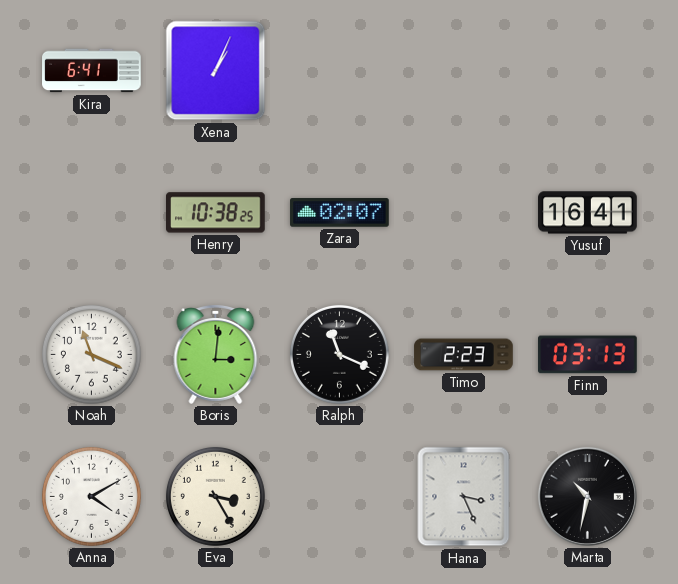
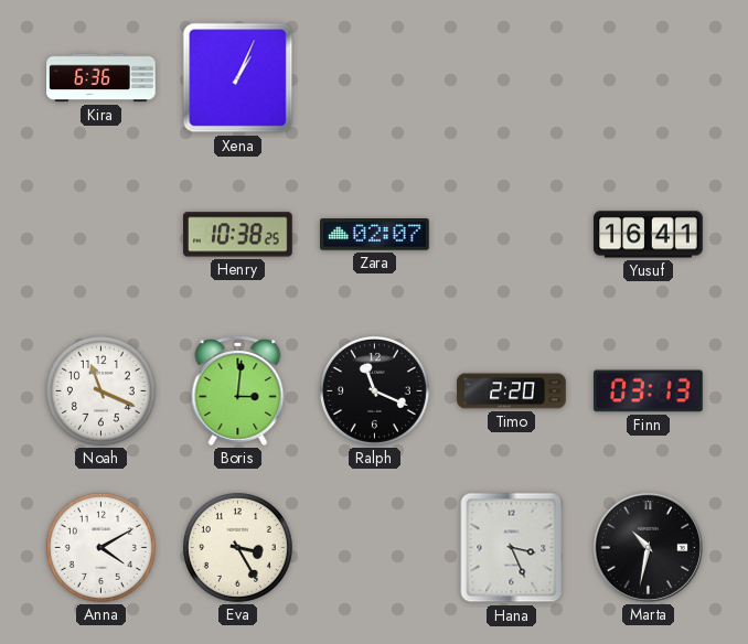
Kira: 6:41 -> 6:36 (101, 78)
Timo: 2:23 -> 2:20 (512, 391)
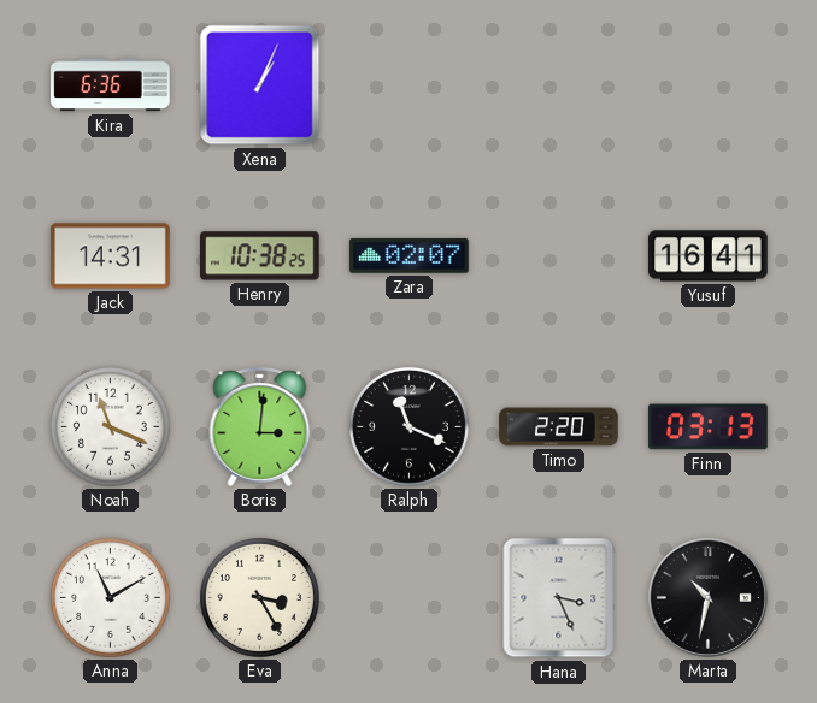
Jack: none -> 14:31 (111, 256)
Anna: 4:10 -> 11:10 (110, 597)
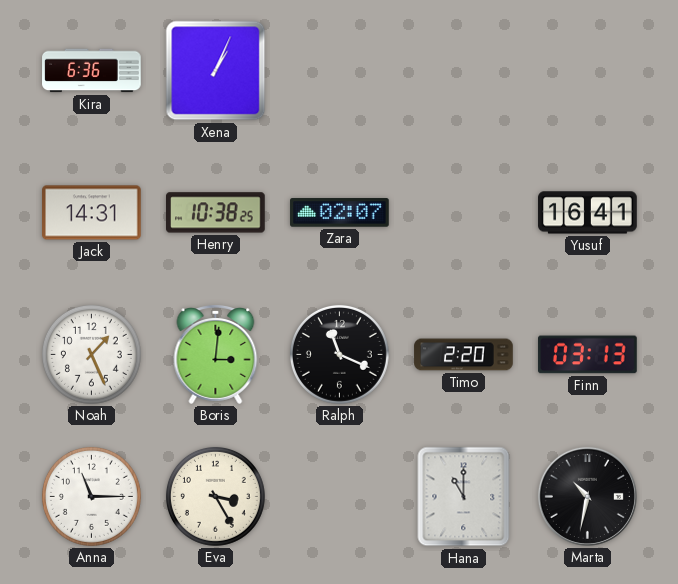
Noah: 11:19 -> 1:26 (91, 354)
Anna: 11:10 -> 11:15 (91, 496)
Hana: 3:26 -> 11:00 (464, 497)
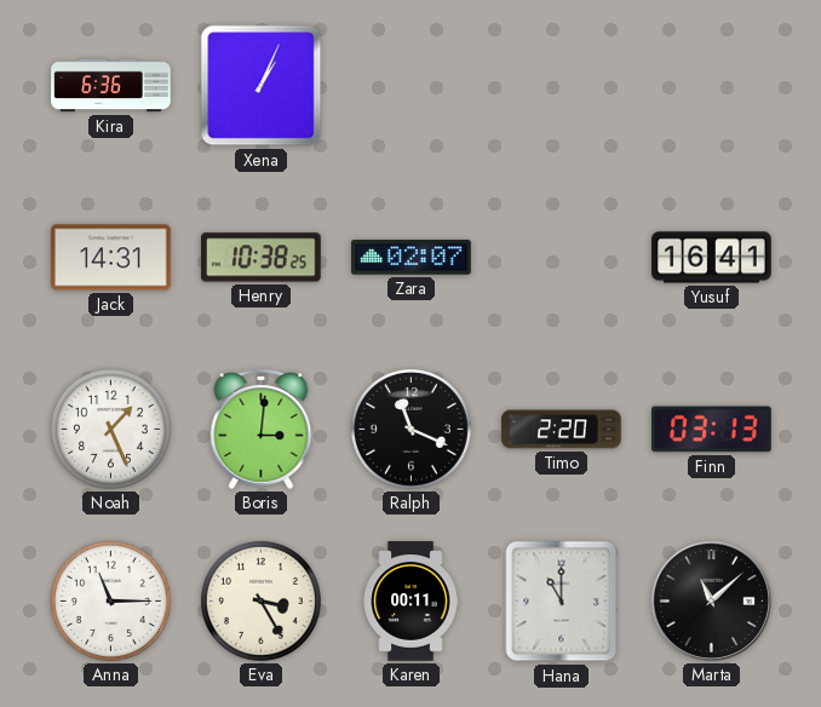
Karen: none -> 00:11 (410, 602)
Marta: 10:32 -> 11:08 (711, 600)
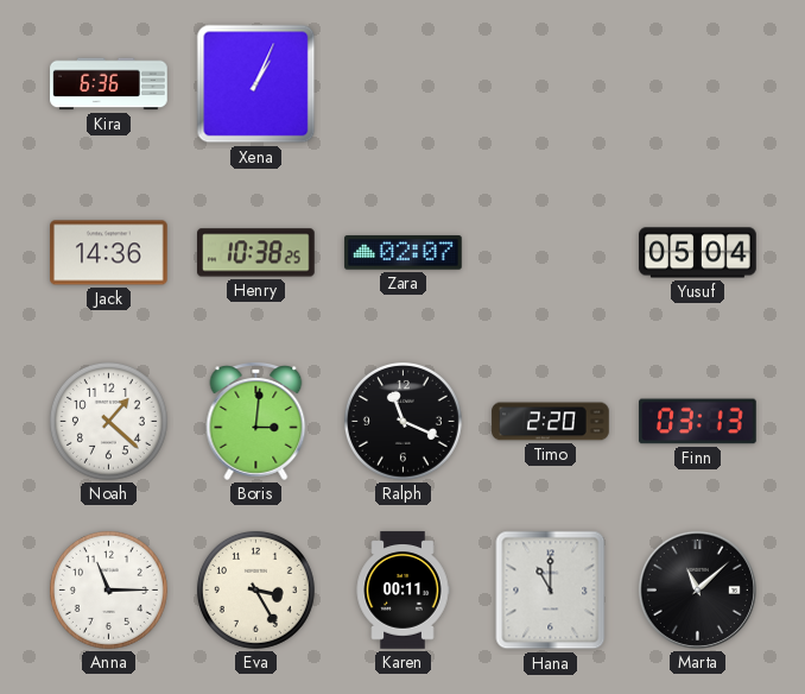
Jack: 14:31 -> 14:36 (109, 253)
Yusuf: 16:41 -> 05:04 (698, 253)
Noah: 1:26 -> 1:22 (108, 421)
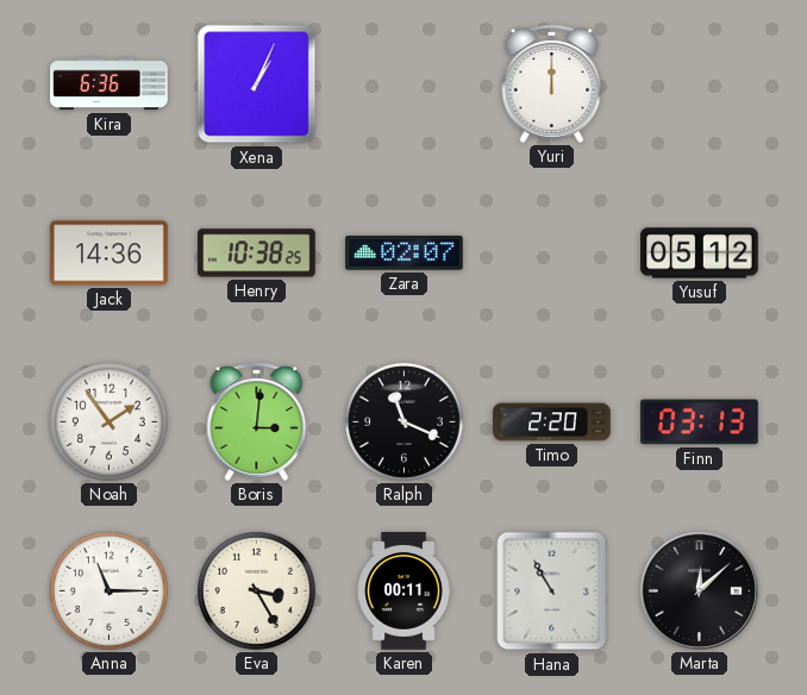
Yuri: none -> 12:00 (552, 83)
Yusuf: 05:04 -> 05:12 (700, 253)
Noah: 1:22 -> 1:54 (108, 421)
Hana: 11:00 -> 10:55 (552, 591)
Marta: 11:08 -> 12:08 (699, 590)
